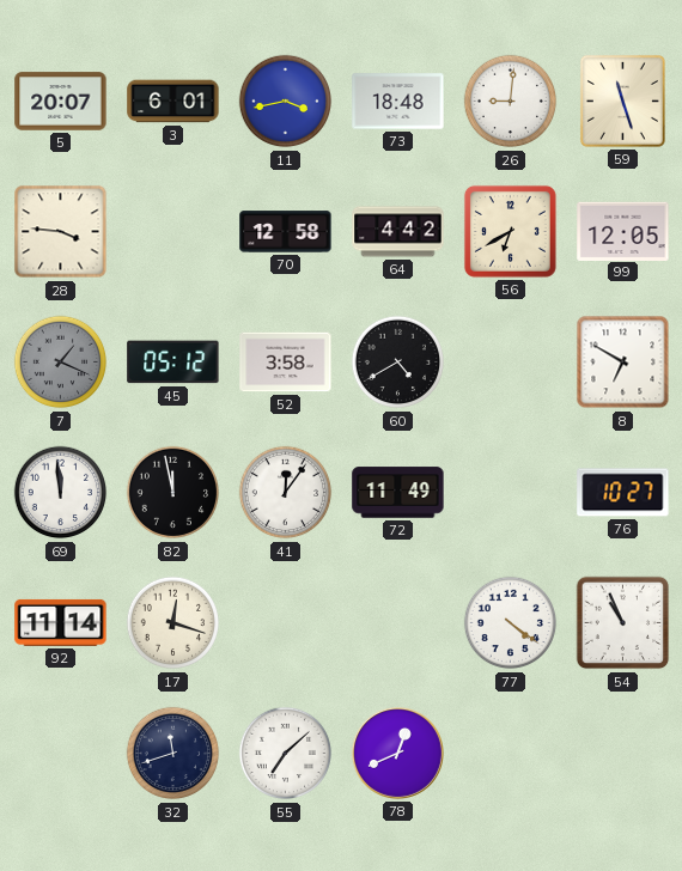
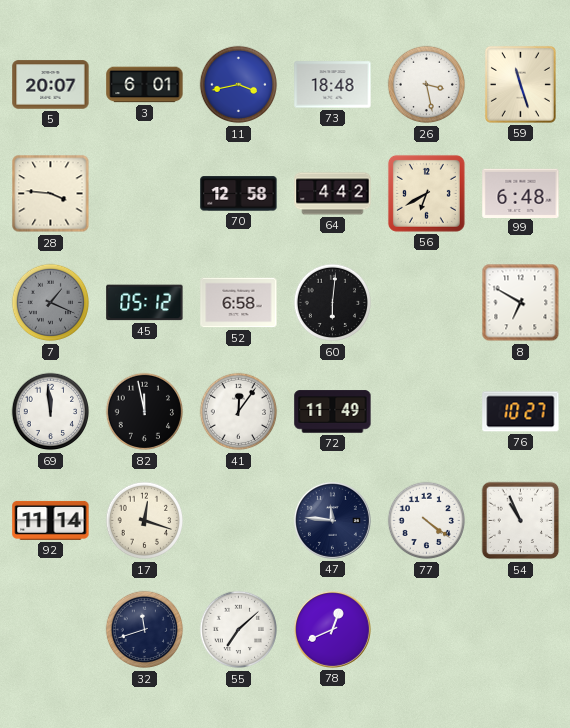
26: 9:01 -> 3:28 (427, 85)
99: 12:05 -> 6:48 (521, 193)
52: 3:58 -> 6:58 (239, 303)
60: 4:40 -> 6:01 (333, 303)
47: none -> 11:46 (332, 520)
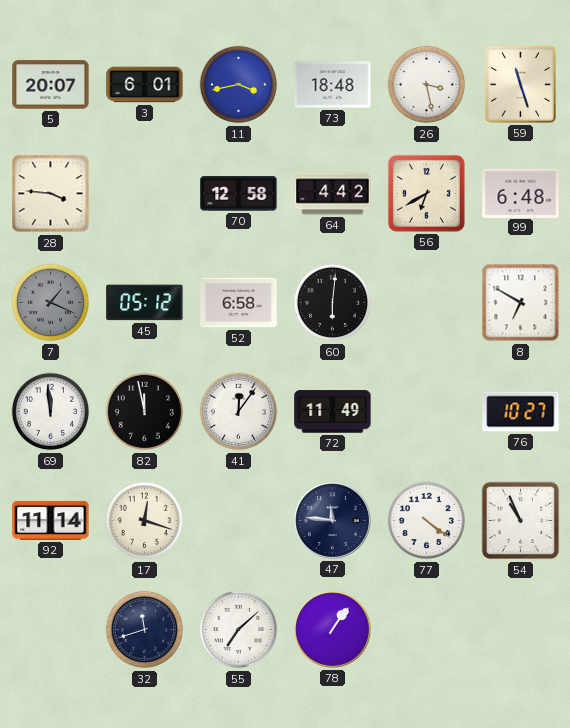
78: 12:41 -> 1:06 (332, 629)
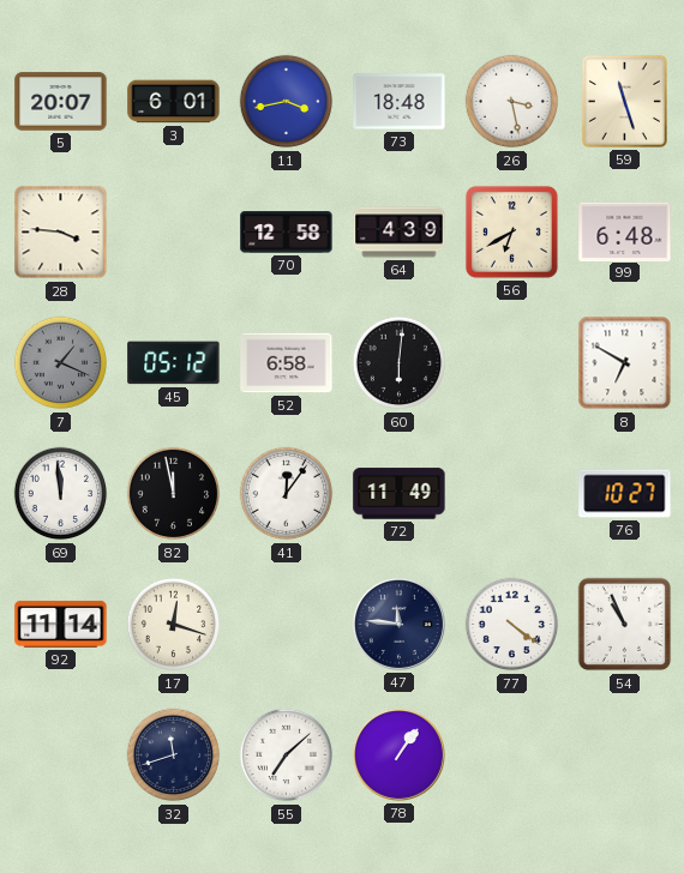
64: 4:42 -> 4:39 (400, 233)
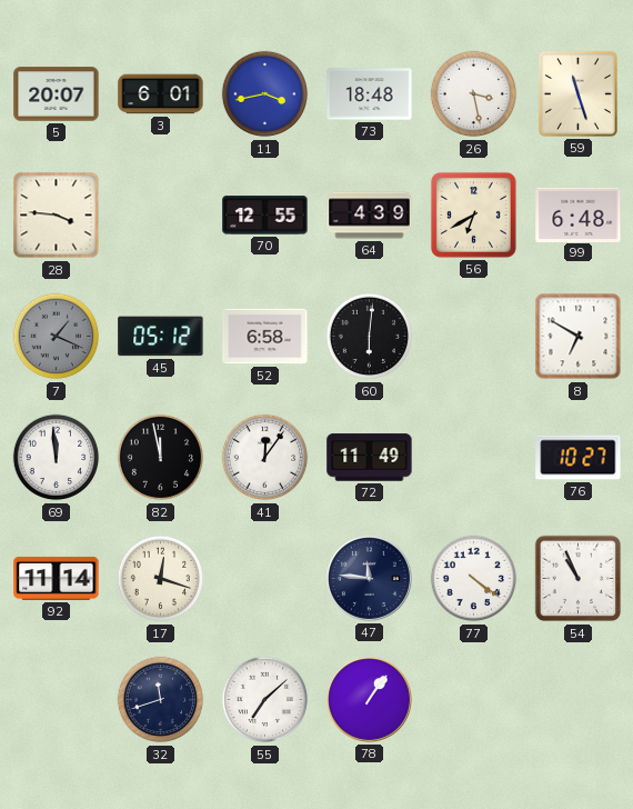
70: 12:58 -> 12:55 (265, 216)
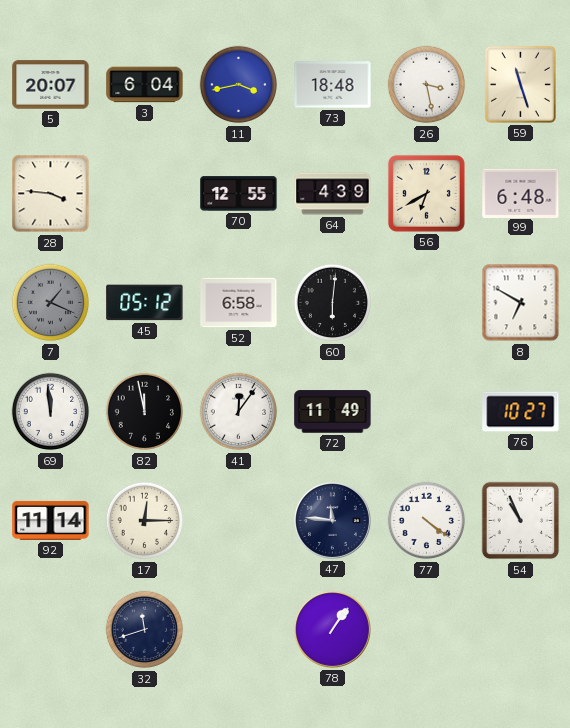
3: 6:01 -> 6:04 (145, 85)
17: 12:18 -> 12:15 (145, 521)
55: 7:08 -> none (265, 700)
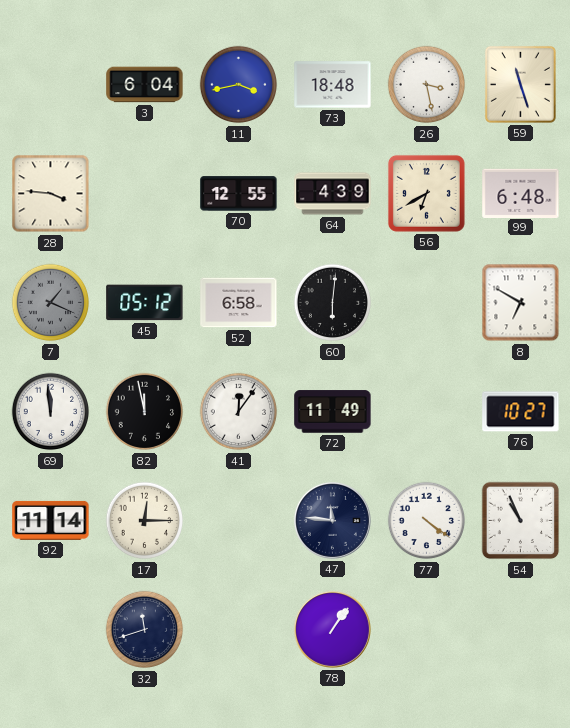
5: 20:07 -> none (51, 85)
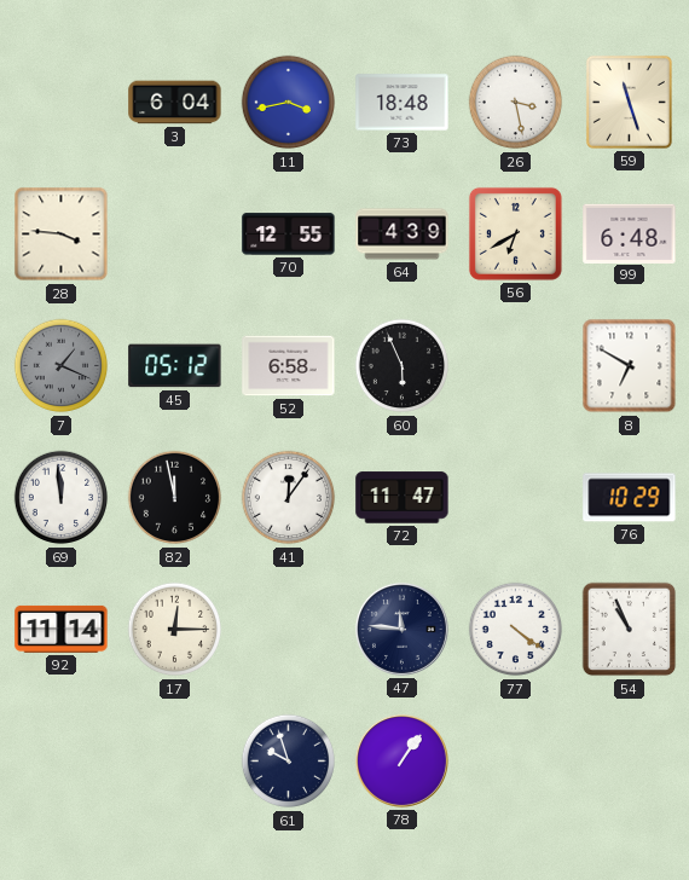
60: 6:01 -> 5:56 (403, 366)
72: 11:49 -> 11:47 (403, 498)
76: 10:27 -> 10:29 (630, 498)
32: 11:42 -> none (145, 630)
61: none -> 9:57 (289, 762)
